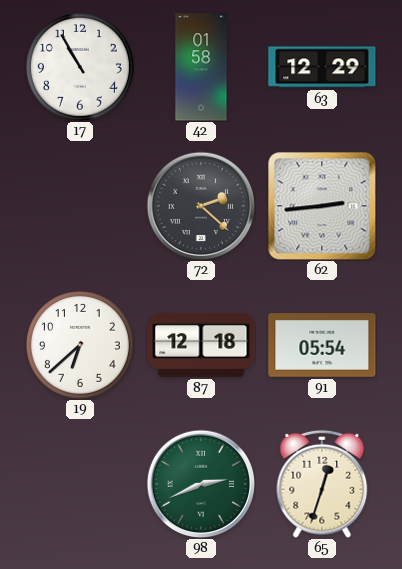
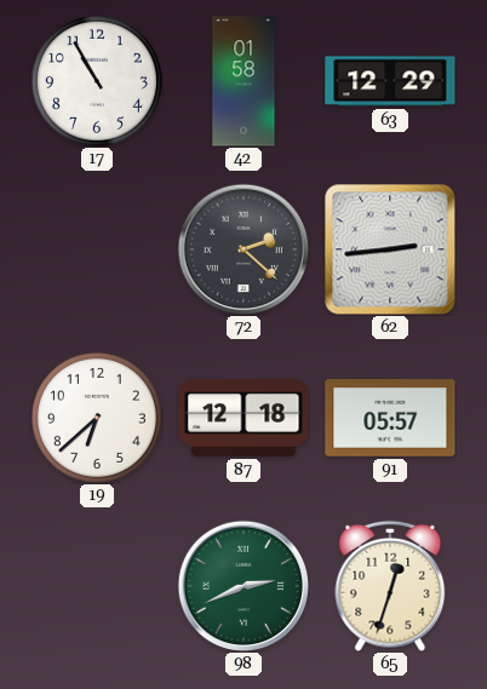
91: 05:54 -> 05:57 (390, 418)
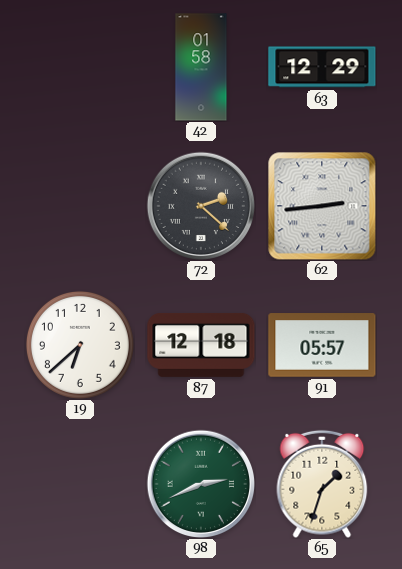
17: 10:55 -> none (97, 81)
65: 12:33 -> 1:33 (322, 484)
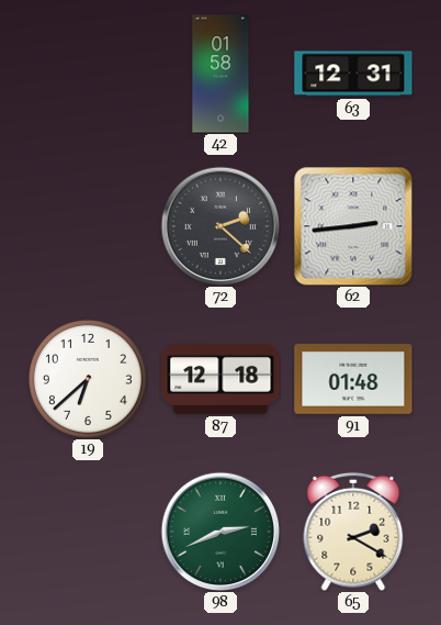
63: 12:29 -> 12:31 (353, 74)
91: 05:57 -> 01:48 (353, 379)
65: 1:33 -> 2:20 (353, 532)
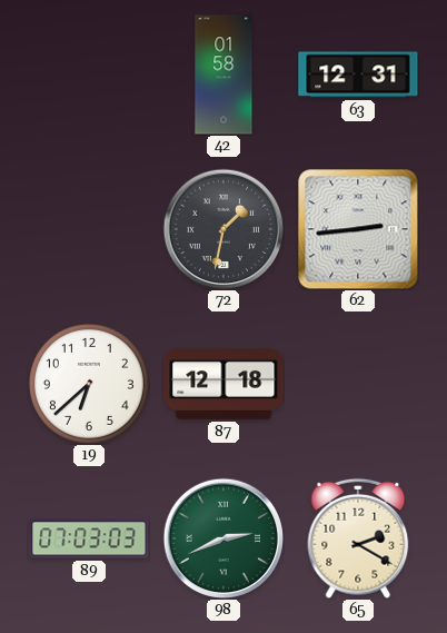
72: 2:22 -> 1:32 (222, 228)
91: 01:48 -> none (353, 379)
89: none -> 07:03 (89, 538)
